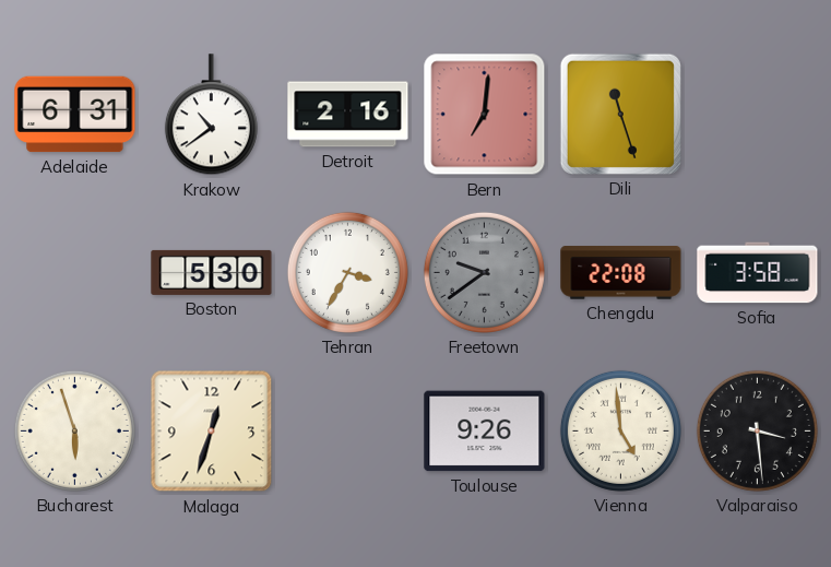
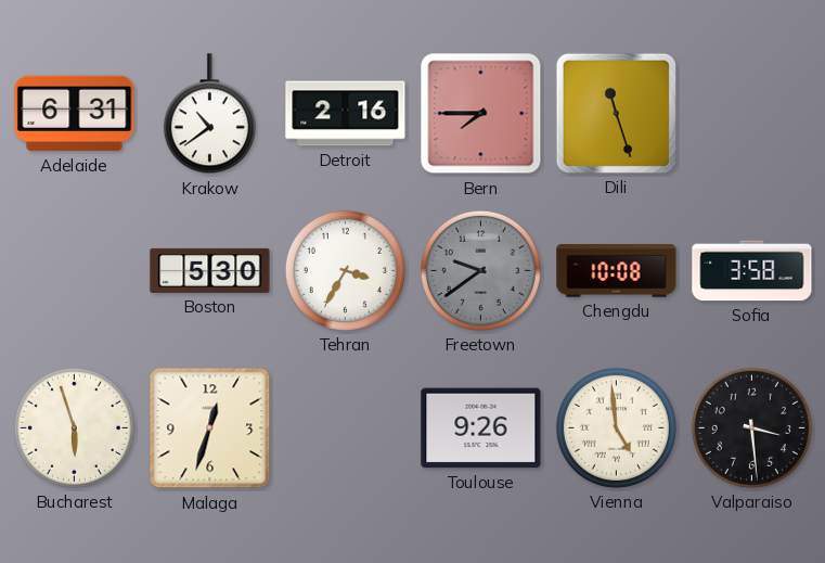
Bern: 7:01 -> 7:45 (481, 114)
Chengdu: 22:08 -> 10:08 (617, 271)
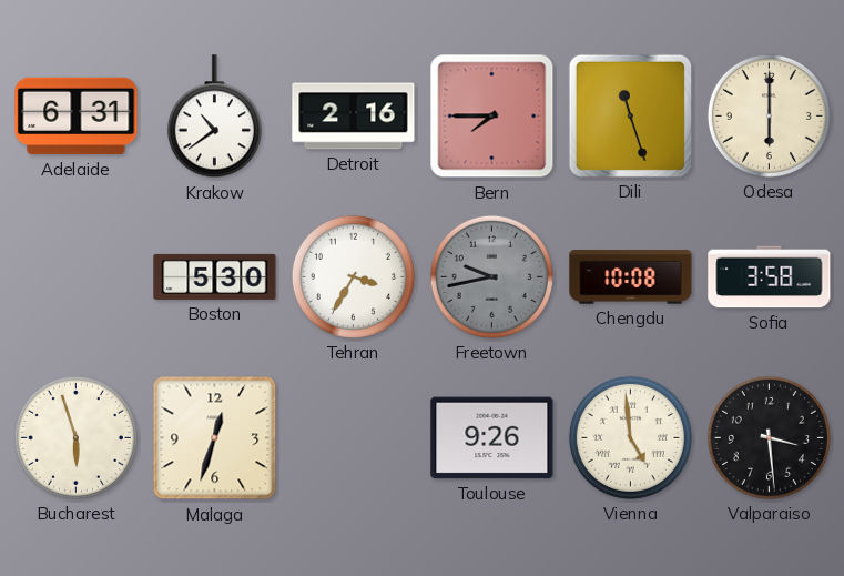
Odesa: none -> 6:00 (769, 115)
Freetown: 9:39 -> 9:43 (491, 276)
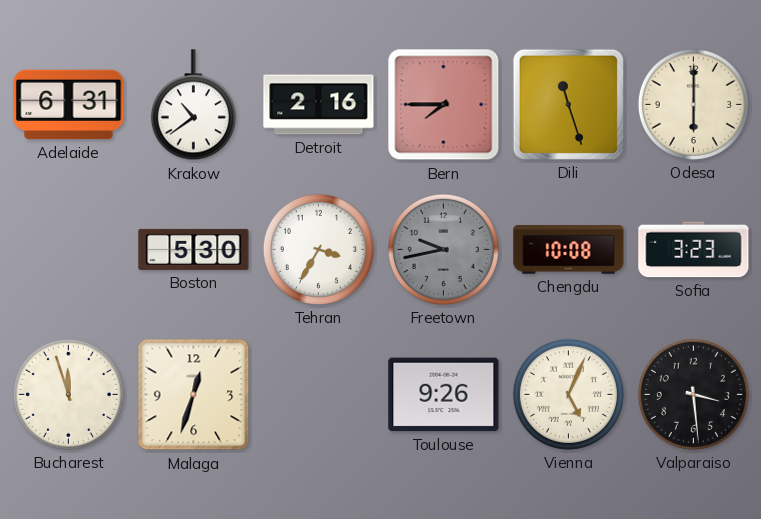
Sofia: 3:58 -> 3:23 (694, 250)
Bucharest: 5:57 -> 11:57 (68, 394)
Vienna: 4:59 -> 5:04 (568, 394)
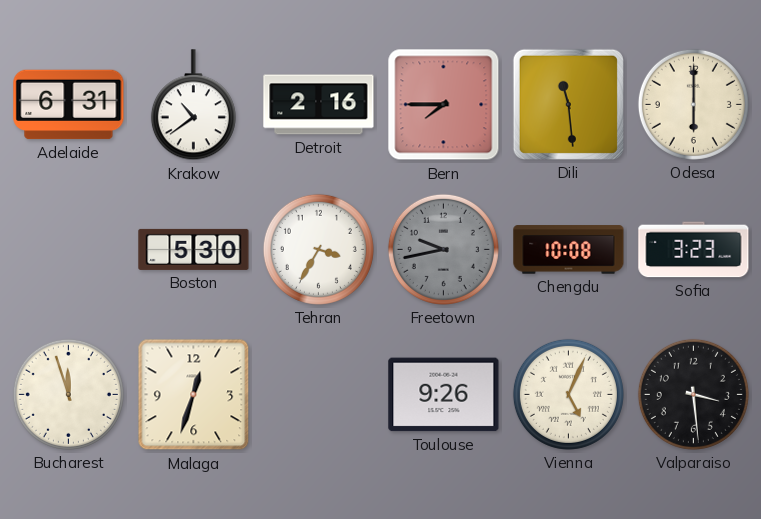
Dili: 11:27 -> 11:29 (568, 104)
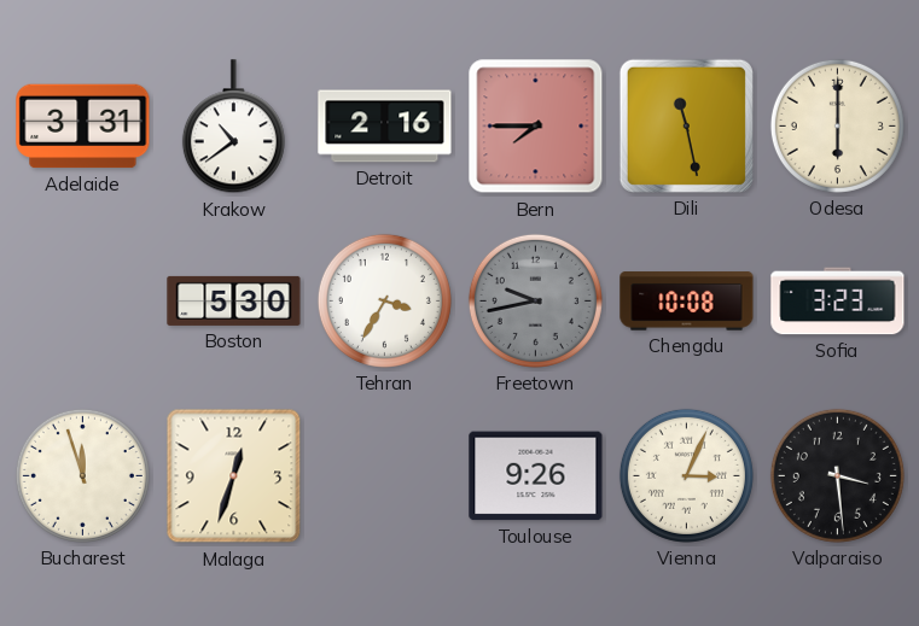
Adelaide: 6:31 -> 3:31 (83, 127)
Dili: 11:29 -> 11:28 (686, 125)
Vienna: 5:04 -> 3:04 (686, 475)
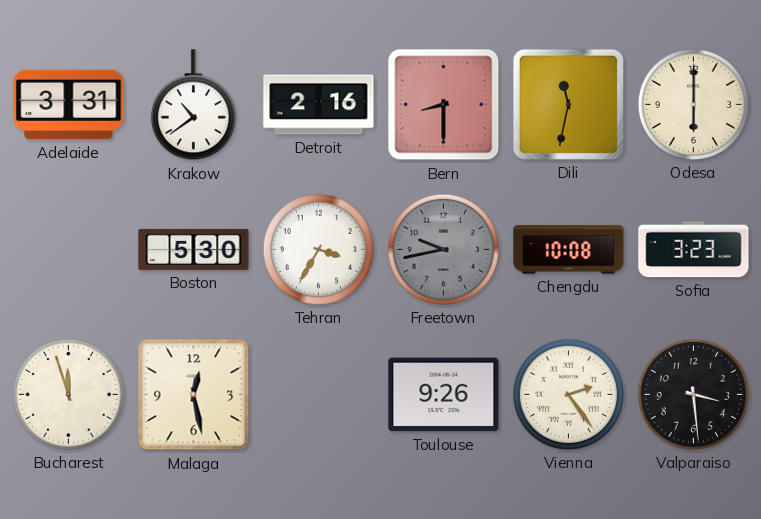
Bern: 7:45 -> 8:30 (444, 105)
Dili: 11:28 -> 11:32 (568, 104)
Malaga: 12:33 -> 12:28 (194, 395)
Vienna: 3:04 -> 2:24 (568, 394)
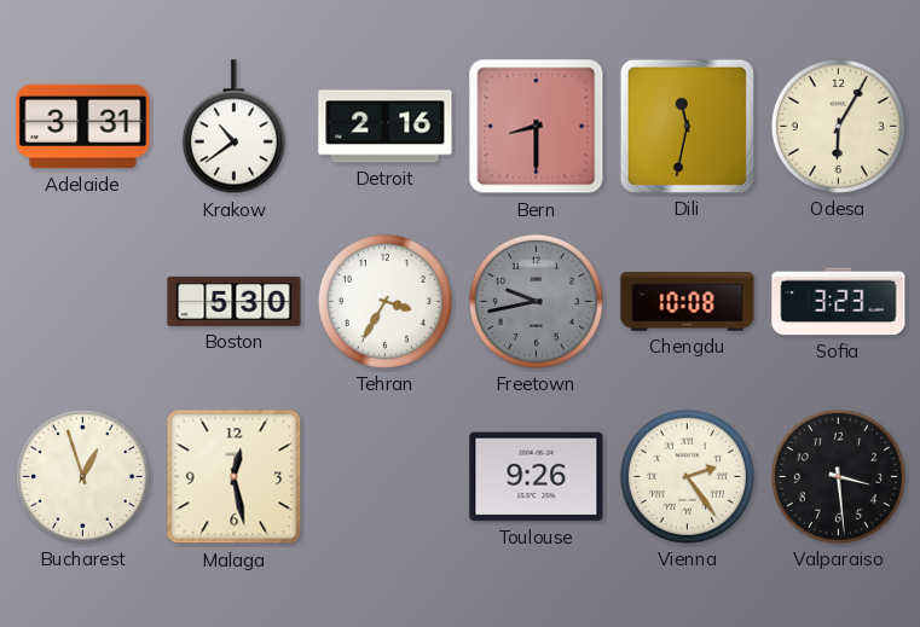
Odesa: 6:00 -> 6:05 (838, 126)
Bucharest: 11:57 -> 12:57 (82, 476)
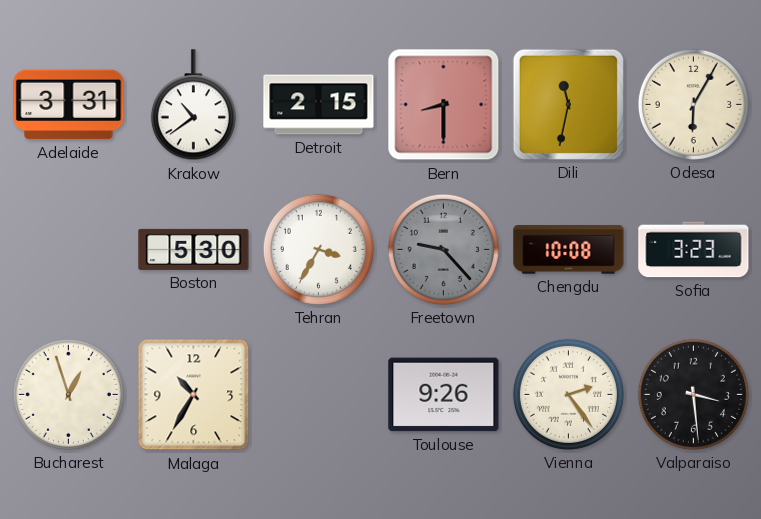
Detroit: 2:16 -> 2:15 (319, 105)
Freetown: 9:43 -> 9:23 (443, 249)
Malaga: 12:28 -> 10:35 (194, 395)
